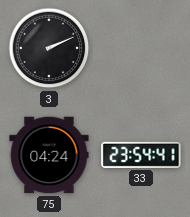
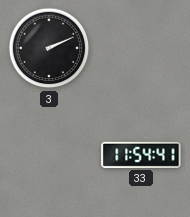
75: 04:24 -> none (49, 155)
33: 23:54 -> 11:54 (141, 155)
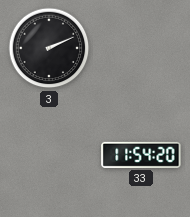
33: 11:54:41 -> 11:54:20 (141, 155)
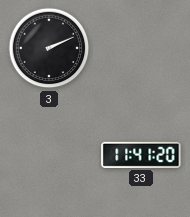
33: 11:54 -> 11:41 (141, 155)
